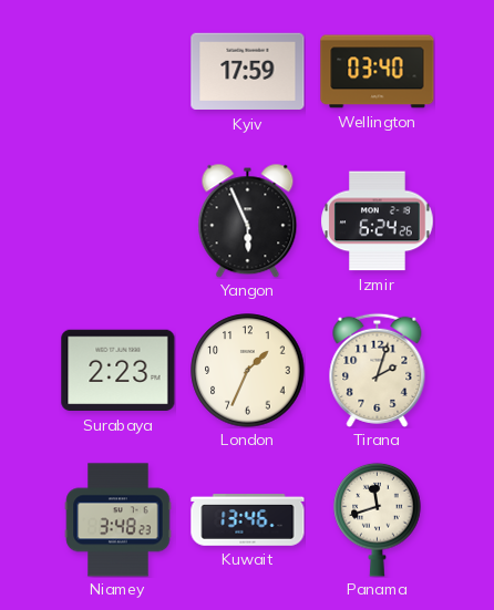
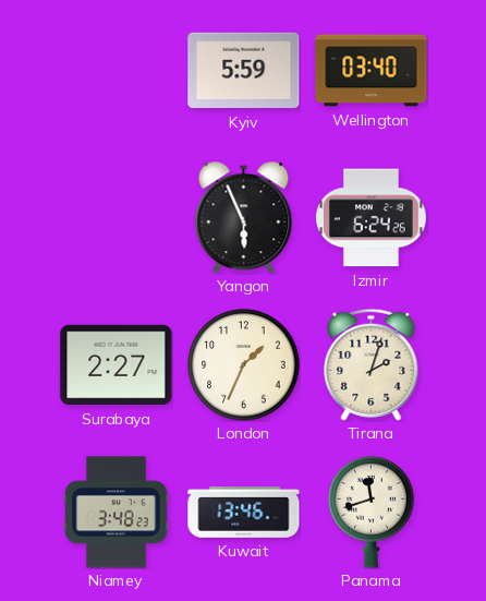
Kyiv: 17:59 -> 5:59 (244, 71)
Surabaya: 2:23 -> 2:27 (117, 365)
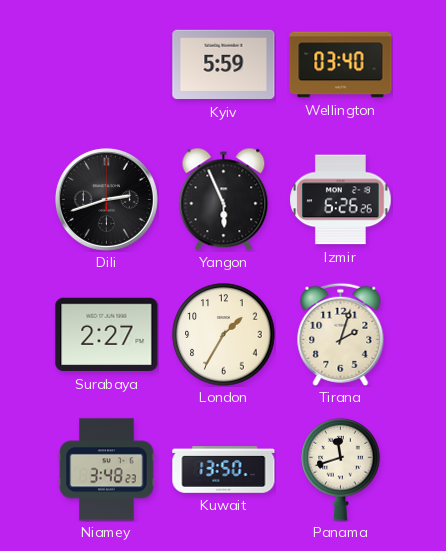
Dili: none -> 2:42 (106, 199)
Izmir: 6:24 -> 6:26 (341, 200)
London: 1:34 -> 1:35 (224, 335)
Kuwait: 13:46 -> 13:50 (224, 470)
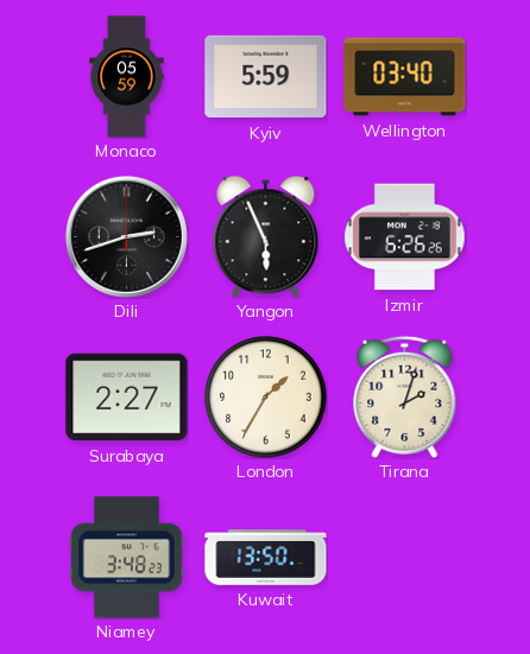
Monaco: none -> 05:59 (127, 77)
Panama: 11:42 -> none (341, 469)
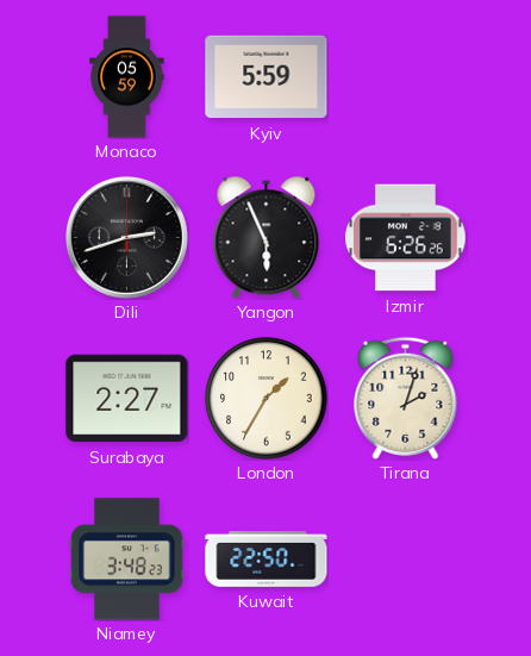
Wellington: 03:40 -> none (405, 77)
Kuwait: 13:50 -> 22:50 (267, 560)
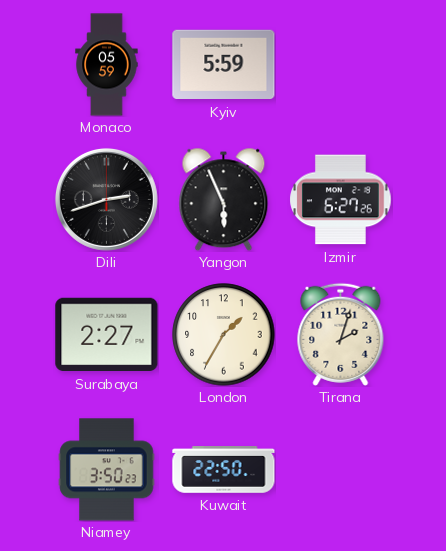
Izmir: 6:26 -> 6:27 (341, 200)
Niamey: 3:48 -> 3:50 (107, 470)
